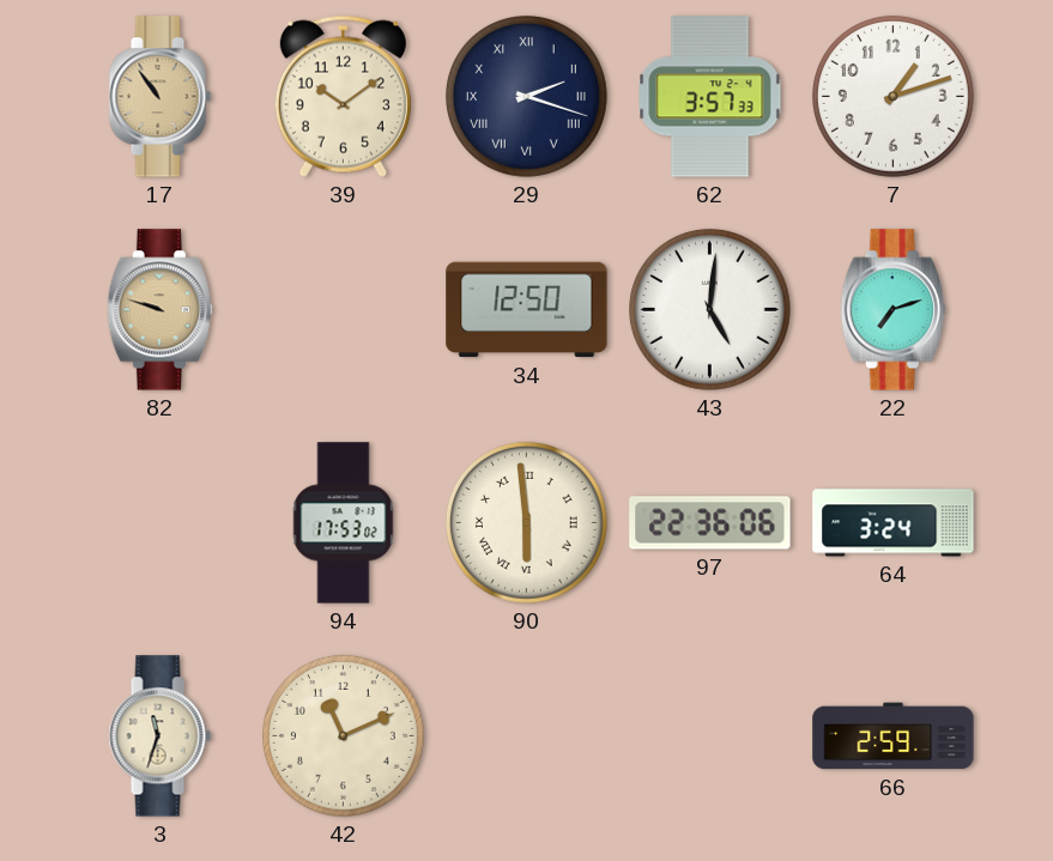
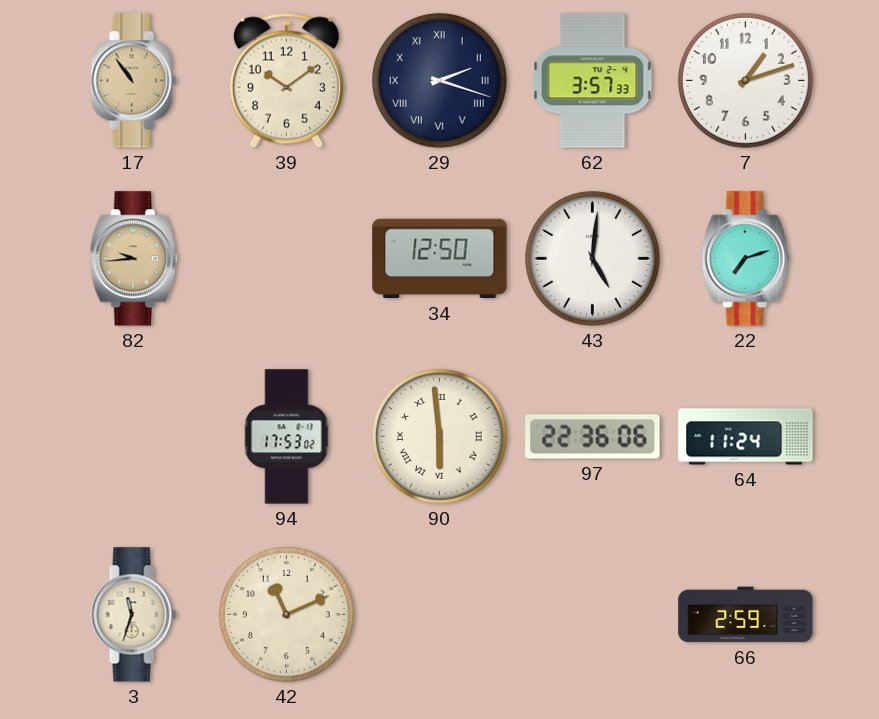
82: 9:48 -> 9:44 (133, 259)
64: 3:24 -> 11:24 (746, 437)
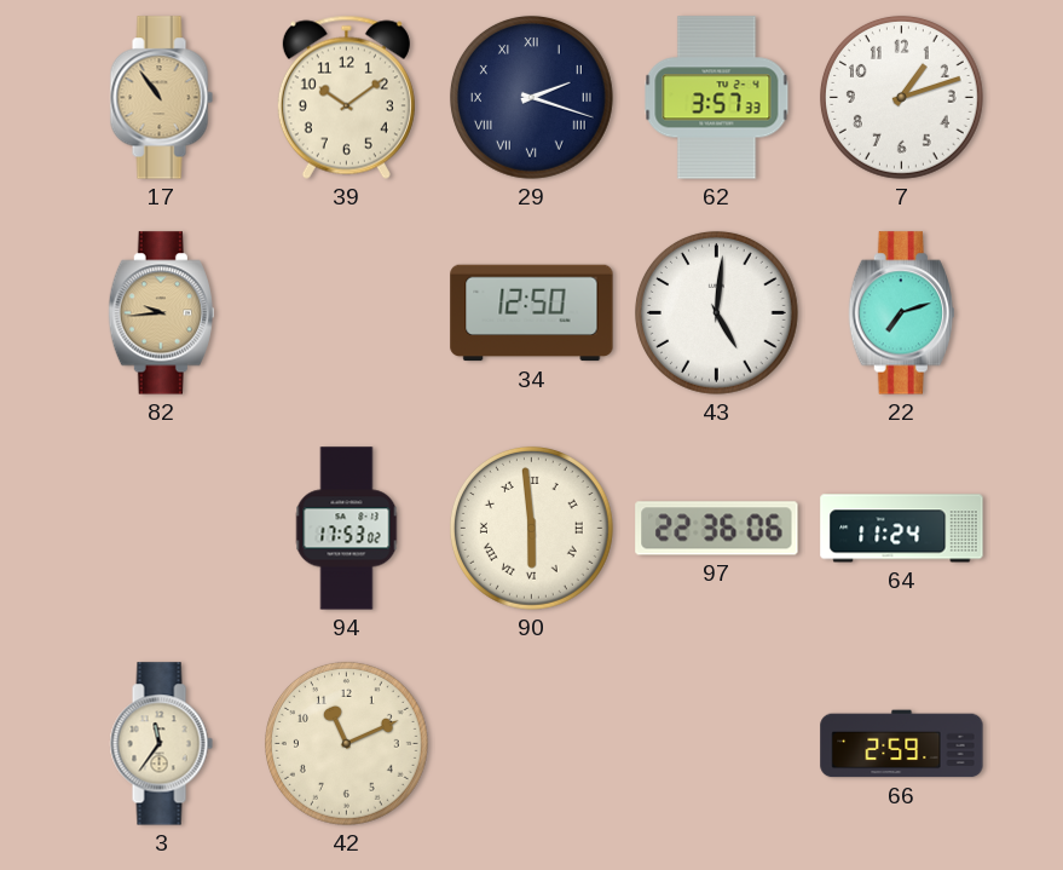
3: 11:33 -> 11:36 (161, 744)
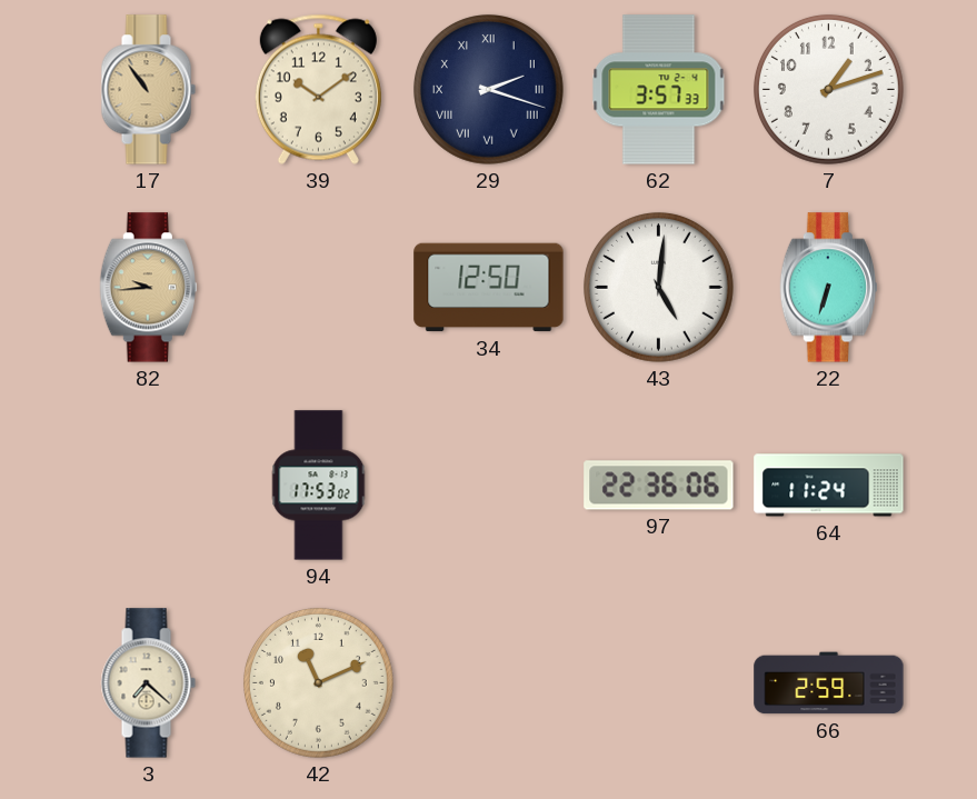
22: 7:12 -> 6:33 (828, 288)
90: 5:59 -> none (531, 528)
3: 11:36 -> 7:22 (148, 683)
